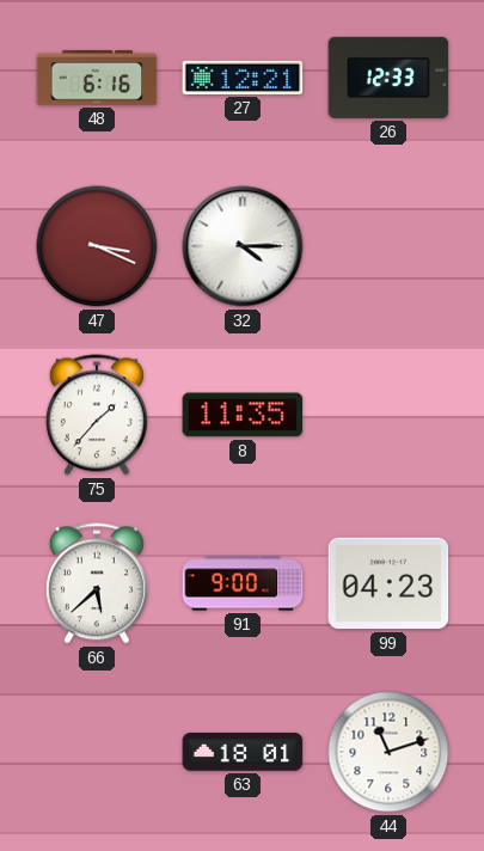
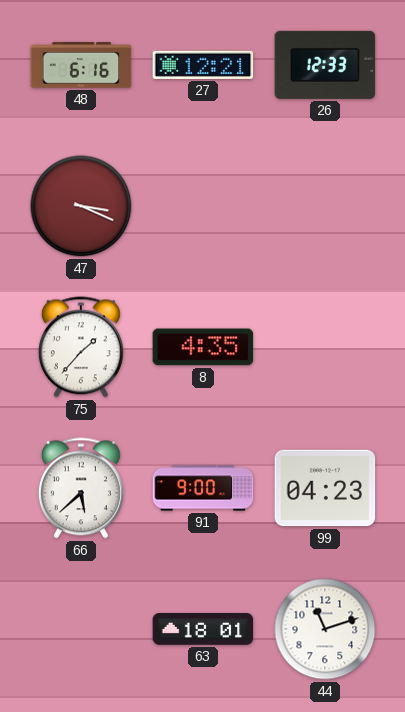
32: 4:15 -> none (243, 246)
8: 11:35 -> 4:35 (203, 347)
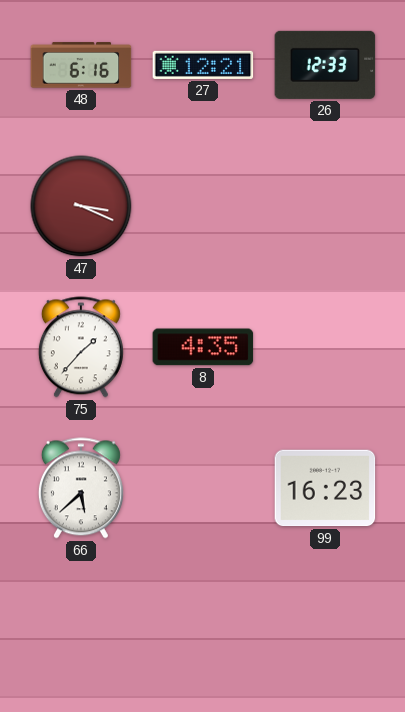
91: 9:00 -> none (203, 488)
99: 04:23 -> 16:23 (325, 488)
63: 18:01 -> none (203, 630)
44: 11:12 -> none (325, 629)
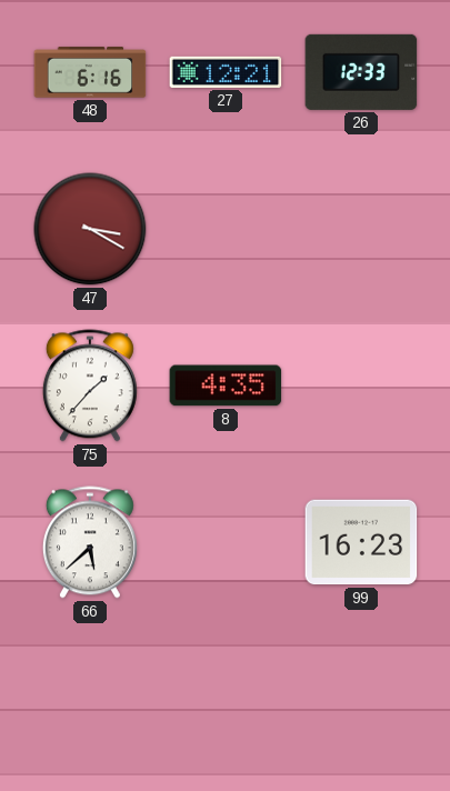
47: 3:19 -> 3:20 (90, 229)
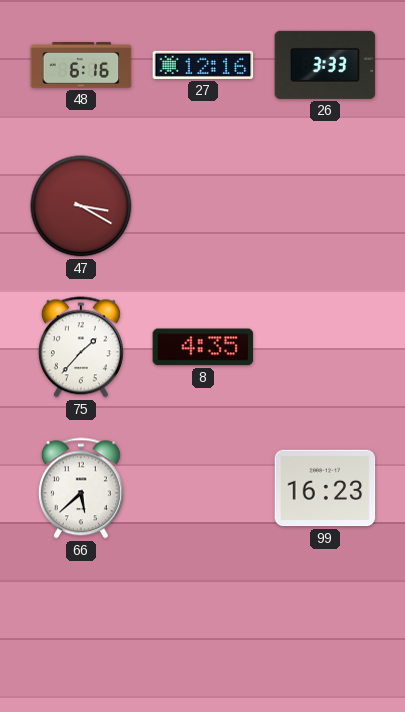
27: 12:21 -> 12:16 (203, 65)
26: 12:33 -> 3:33 (325, 65)
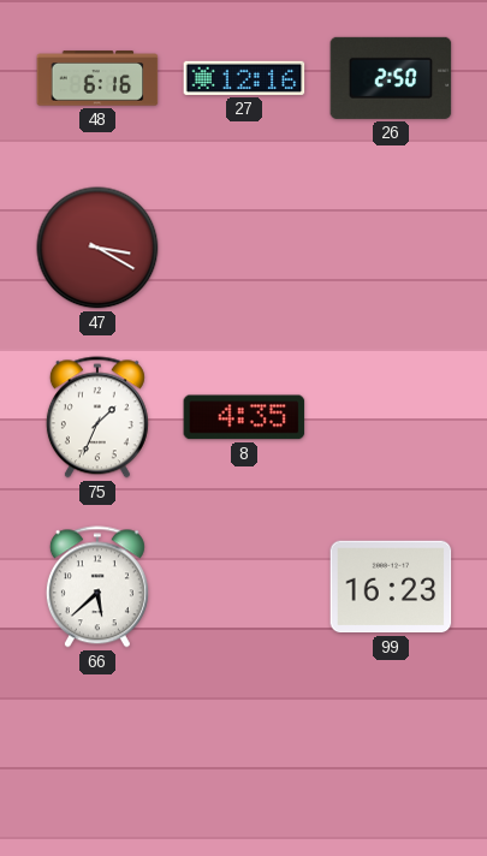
26: 3:33 -> 2:50 (391, 78)
75: 1:37 -> 1:34 (97, 417)
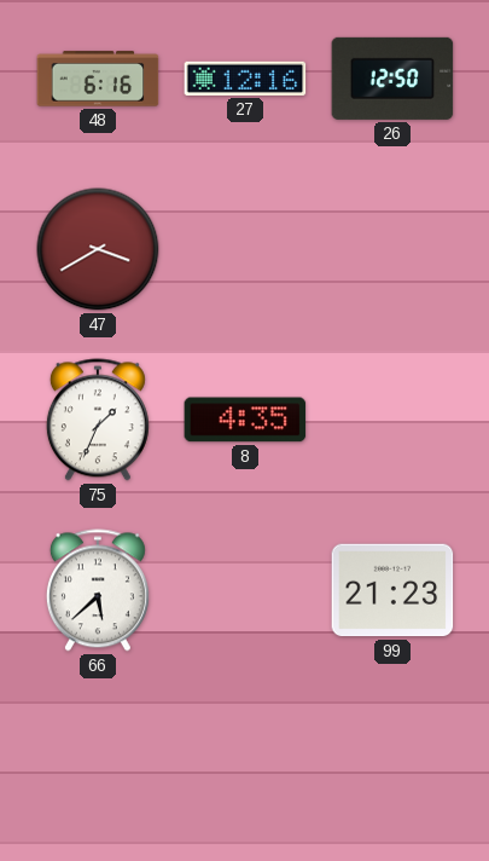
26: 2:50 -> 12:50 (392, 79)
47: 3:20 -> 3:40 (98, 249)
99: 16:23 -> 21:23 (392, 590)
